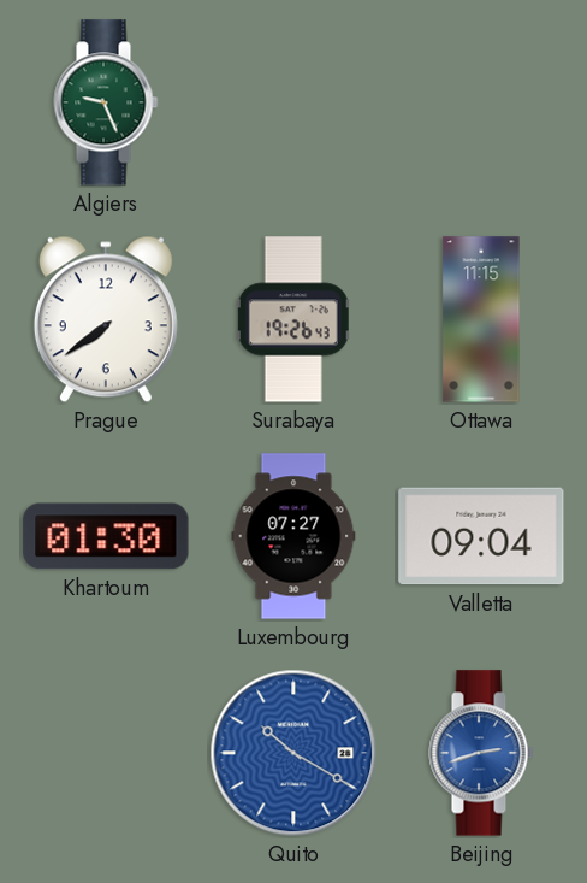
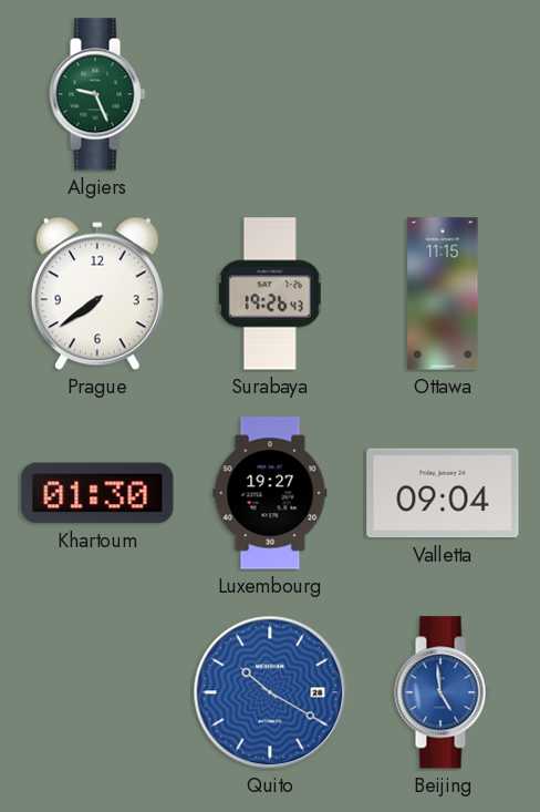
Luxembourg: 07:27 -> 19:27 (270, 493)
Beijing: 2:42 -> 4:59 (443, 692)
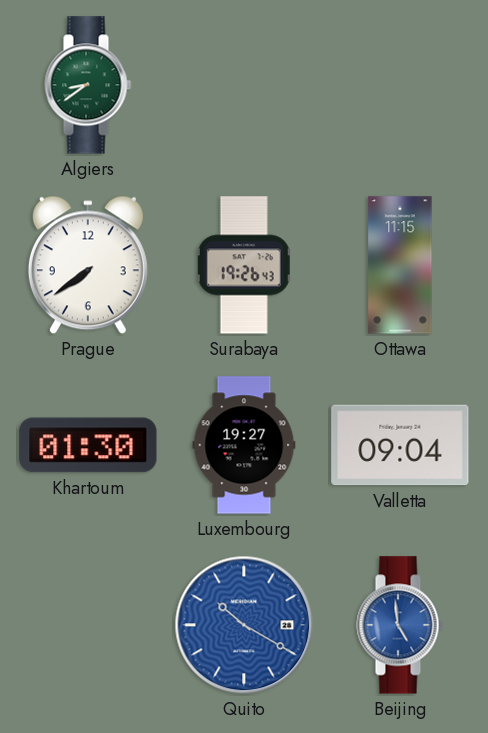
Algiers: 9:26 -> 8:39 (88, 85)
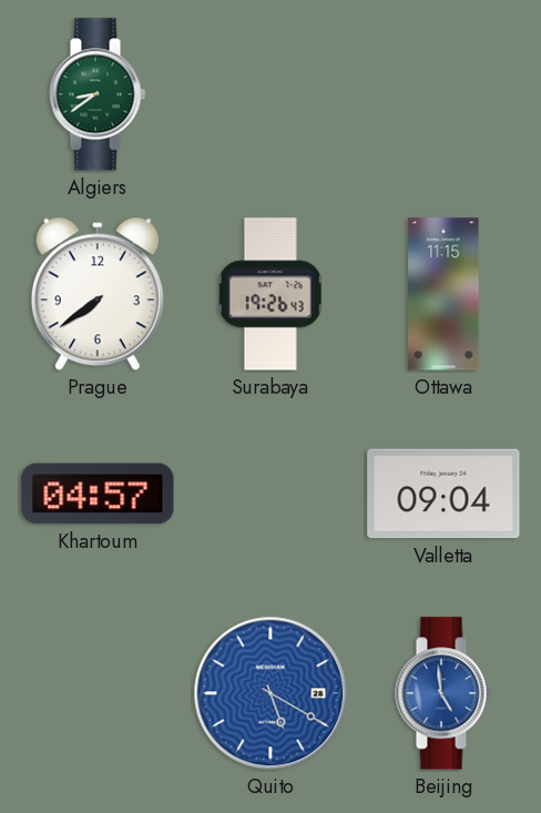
Khartoum: 01:30 -> 04:57 (98, 494)
Luxembourg: 19:27 -> none (244, 445)
Quito: 10:20 -> 5:20 (270, 693)
